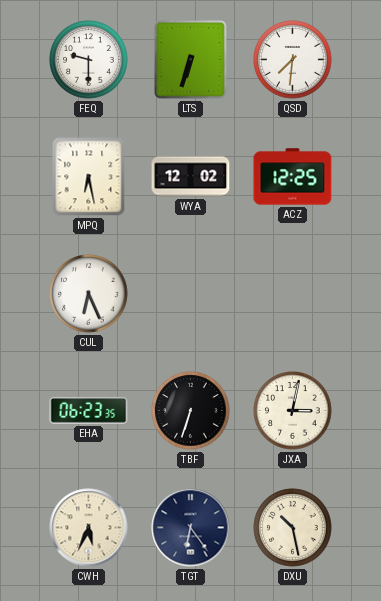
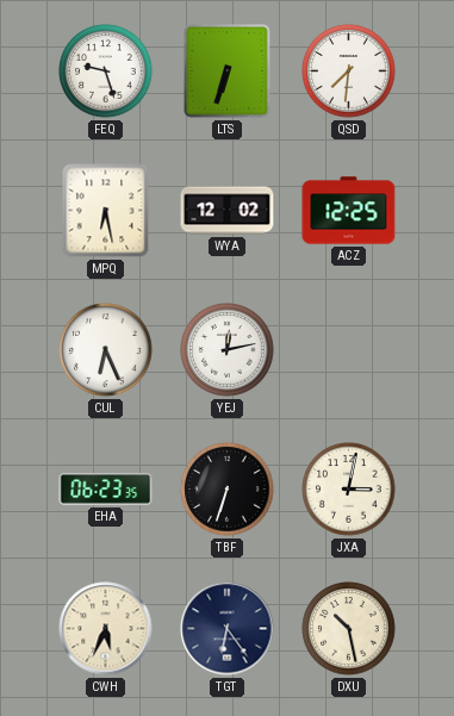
FEQ: 9:30 -> 9:27 (106, 71)
YEJ: none -> 12:13 (228, 350)
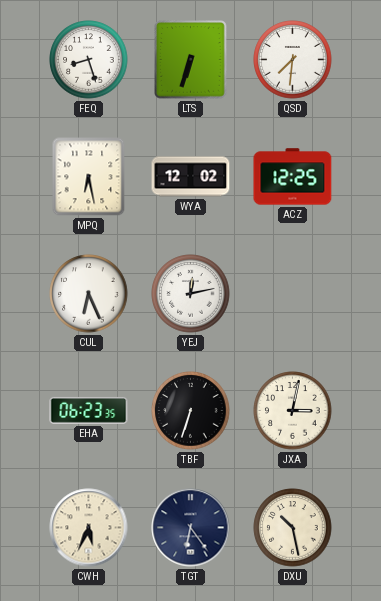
FEQ: 9:27 -> 8:27 (89, 60)
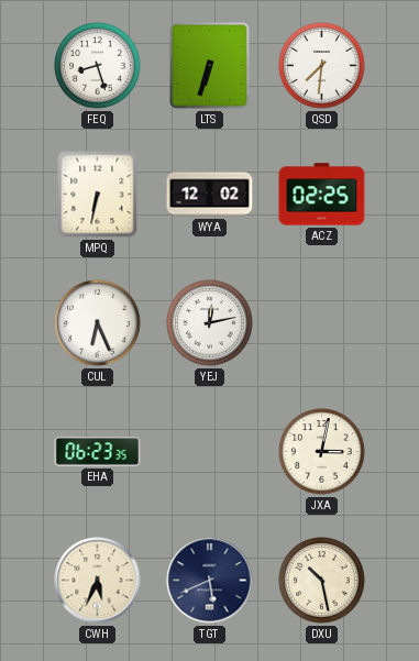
MPQ: 6:28 -> 6:32 (98, 195)
ACZ: 12:25 -> 02:25 (322, 195)
TBF: 6:33 -> none (191, 411)
TGT: 6:24 -> 5:41 (210, 581)
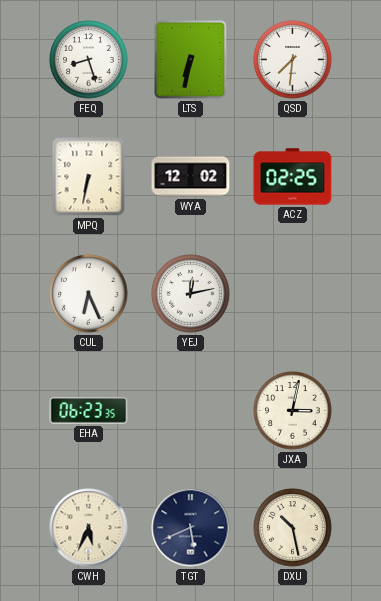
LTS: 6:33 -> 6:32 (191, 60)
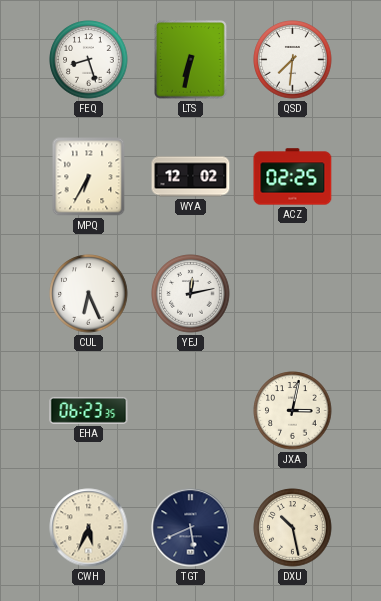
MPQ: 6:32 -> 6:35 (89, 177)
